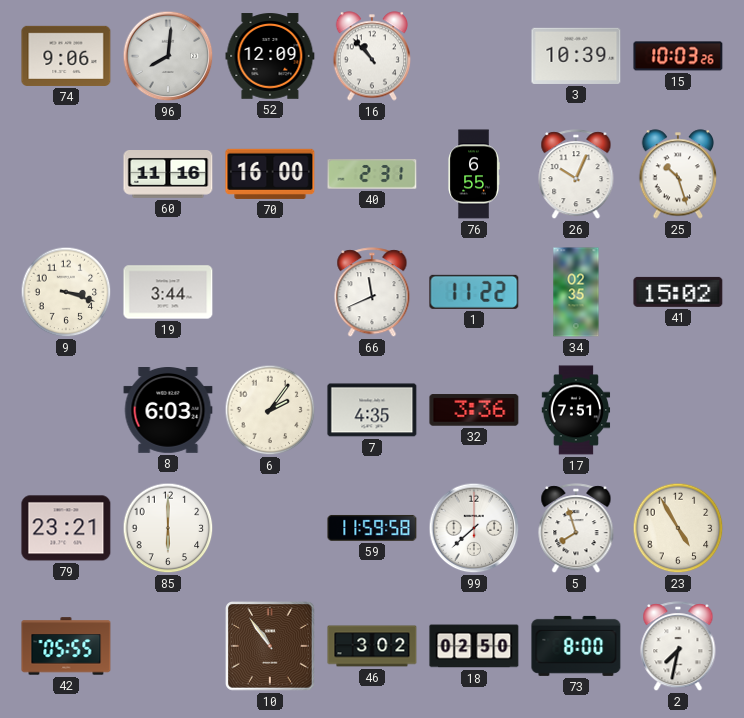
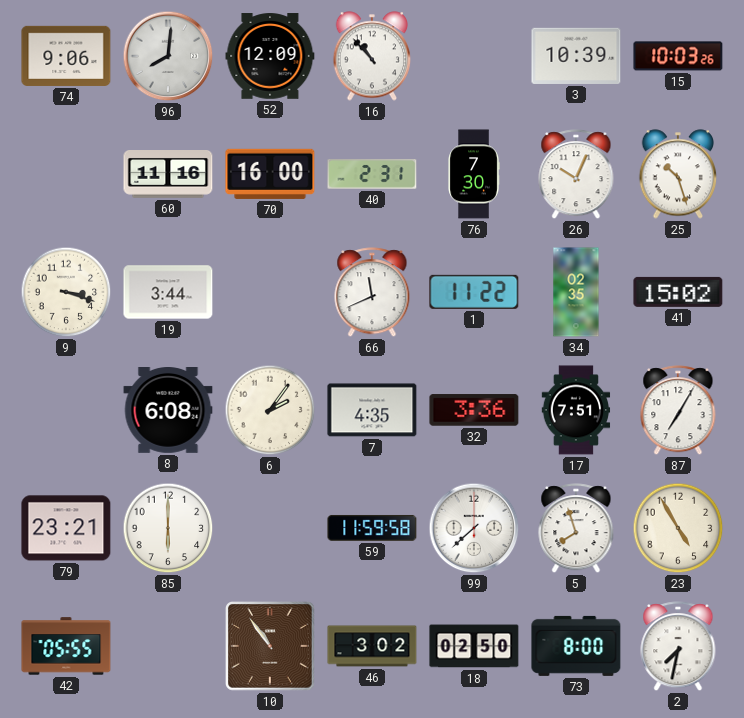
76: 6:55 -> 7:30 (474, 174)
8: 6:03 -> 6:08 (168, 411)
87: none -> 7:05 (678, 411)
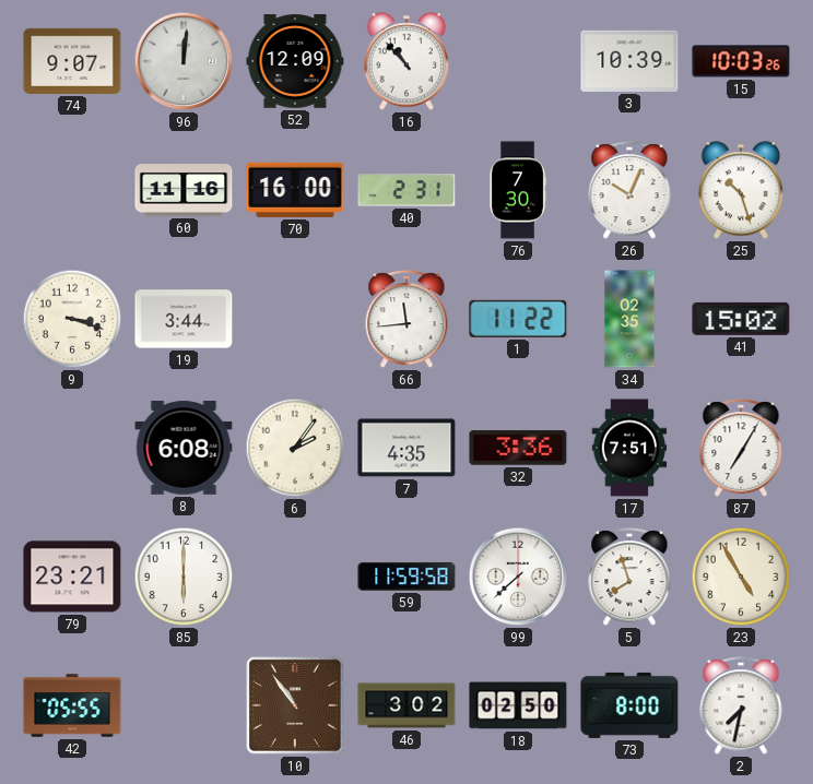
74: 9:06 -> 9:07 (72, 61)
96: 8:01 -> 12:01 (184, 61)
66: 11:41 -> 11:44 (406, 320)
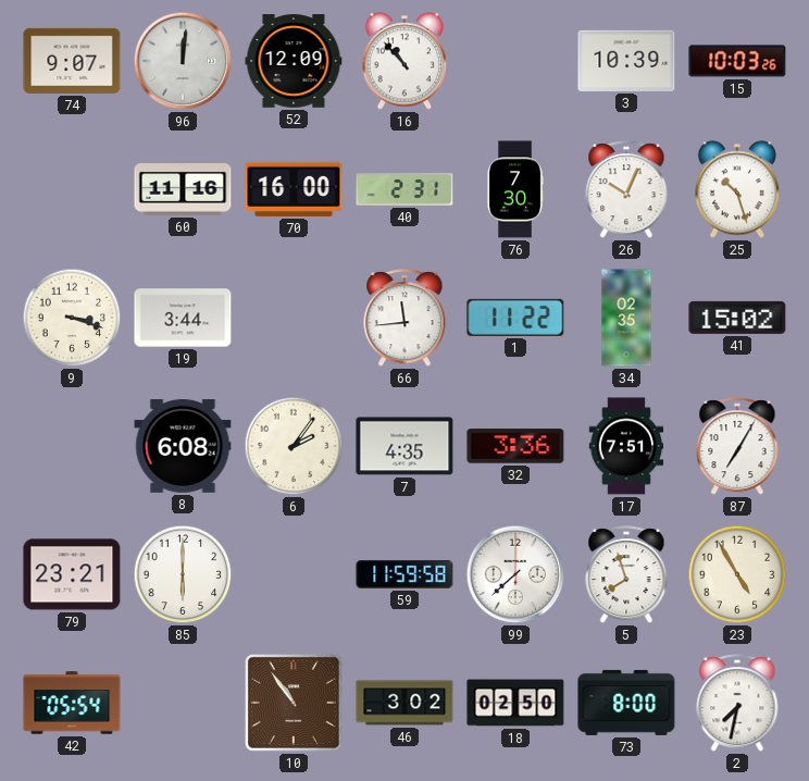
42: 05:55 -> 05:54 (72, 703)
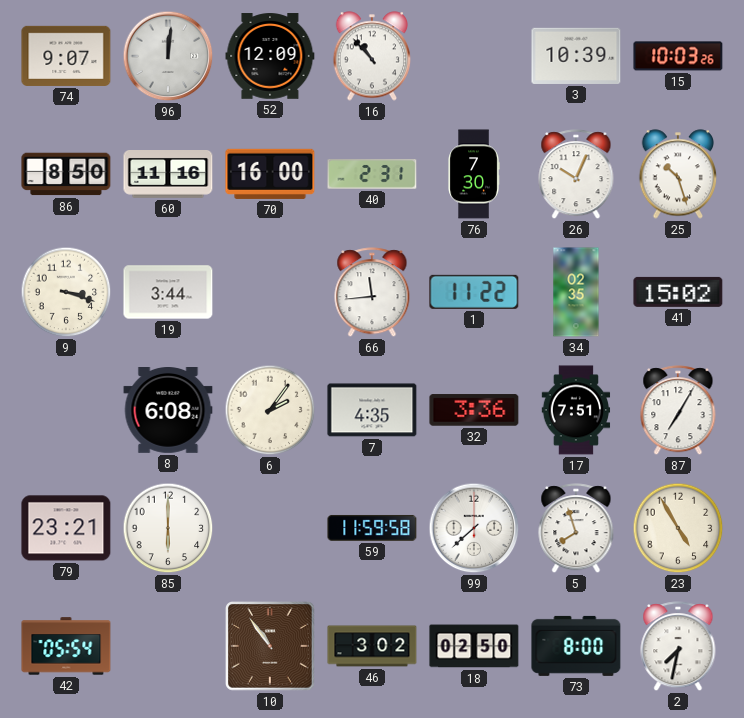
86: none -> 8:50 (66, 174)
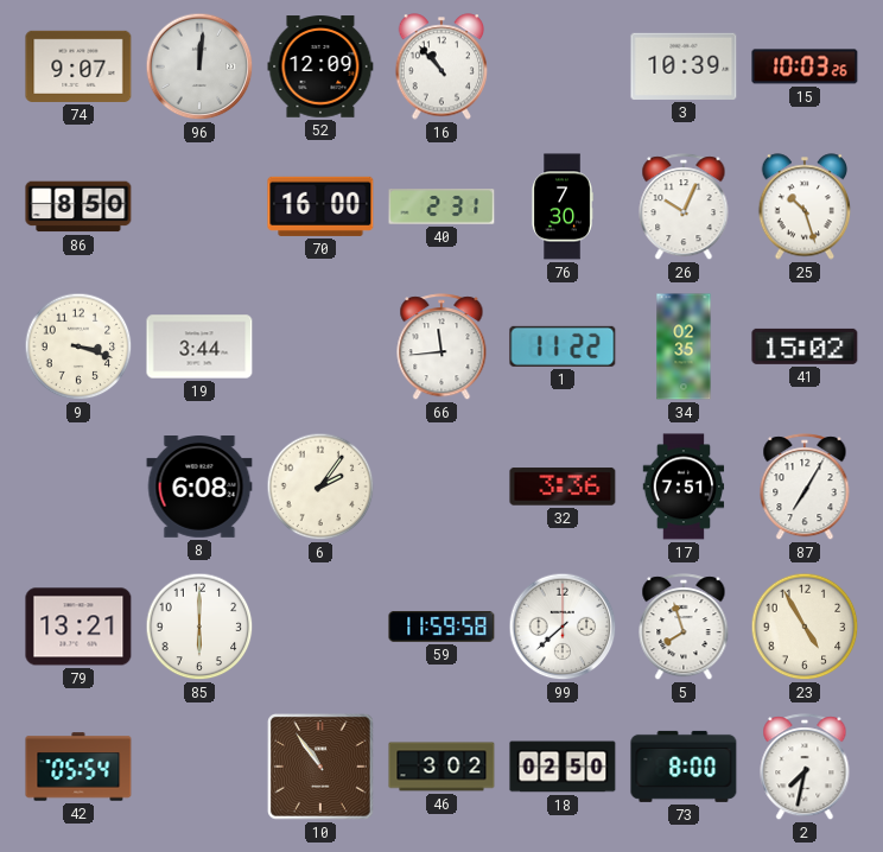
60: 11:16 -> none (168, 175)
7: 4:35 -> none (372, 410)
79: 23:21 -> 13:21 (78, 627)
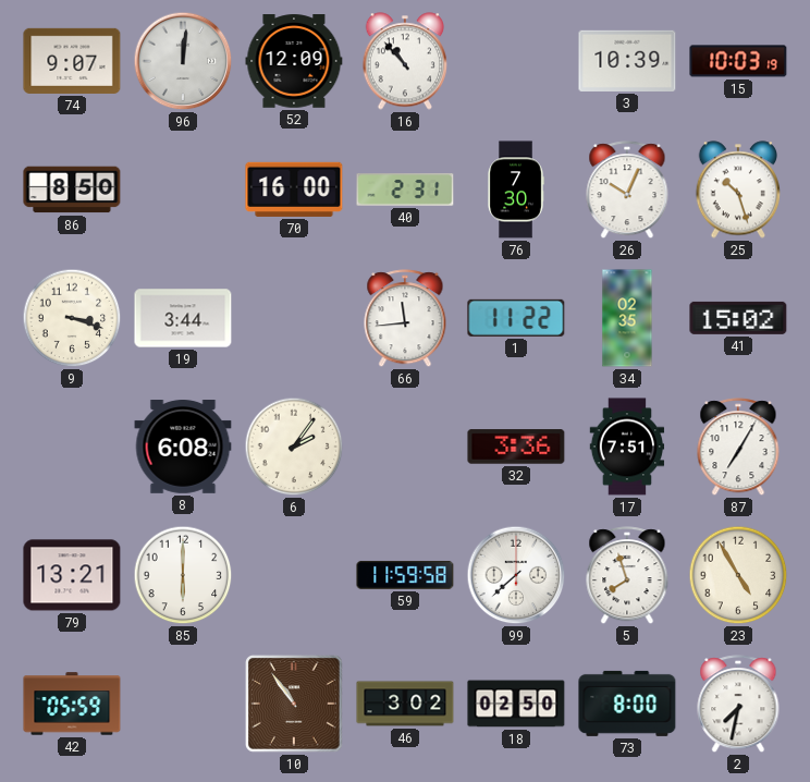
15: 10:03:26 -> 10:03:19 (738, 61)
42: 05:54 -> 05:59 (72, 704)
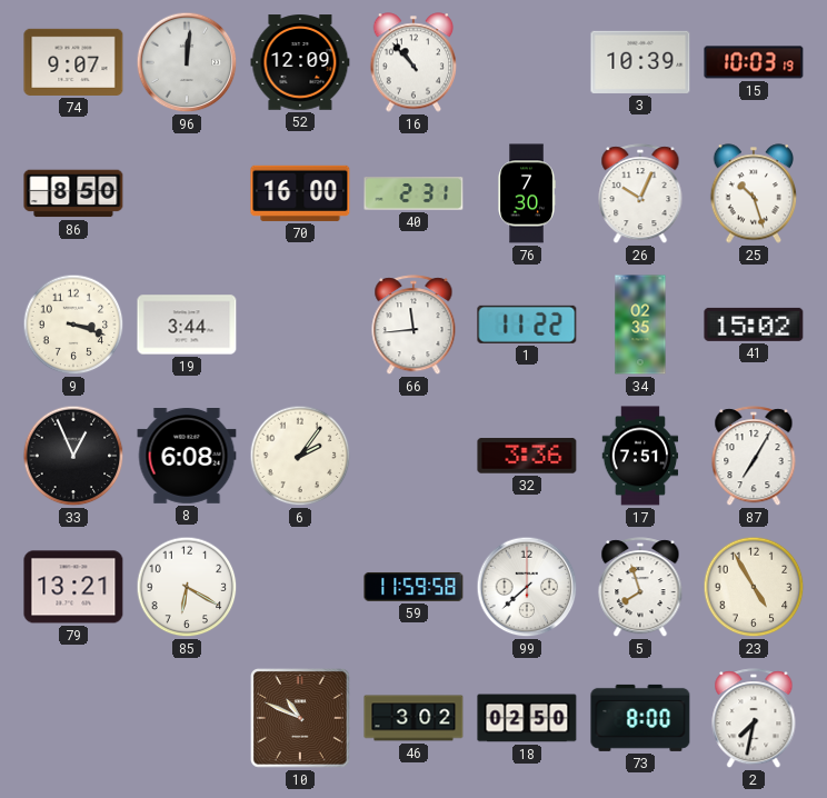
33: none -> 12:56 (73, 456)
85: 6:00 -> 6:20 (187, 587)
42: 05:59 -> none (72, 704)
10: 10:54 -> 10:49 (301, 719)
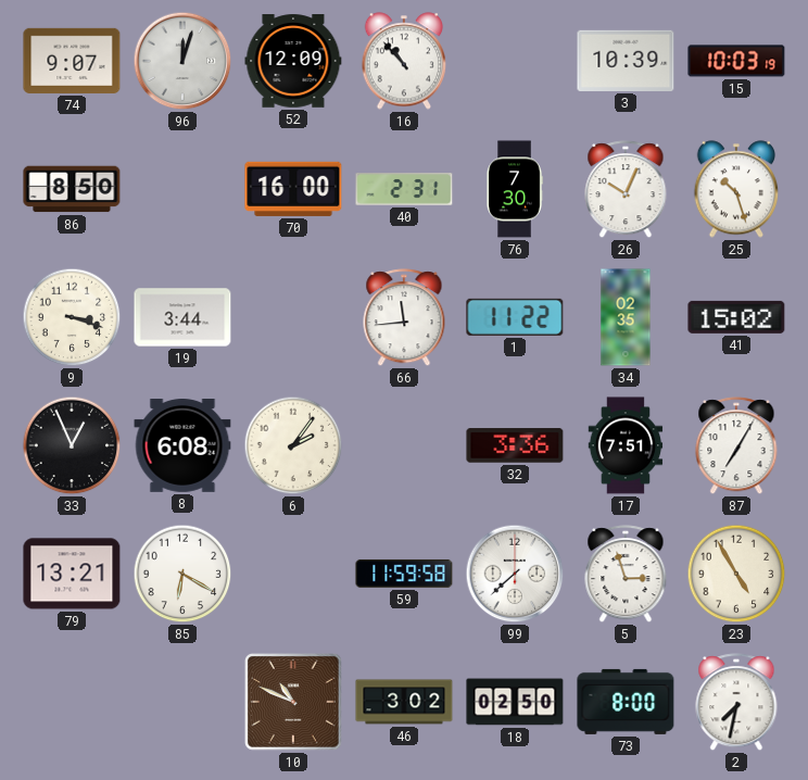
96: 12:01 -> 12:03 (182, 61)
5: 7:57 -> 2:57 (626, 575)
